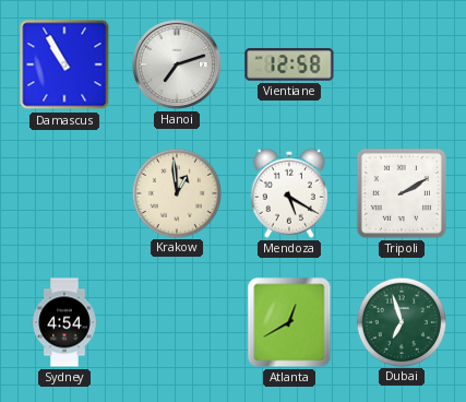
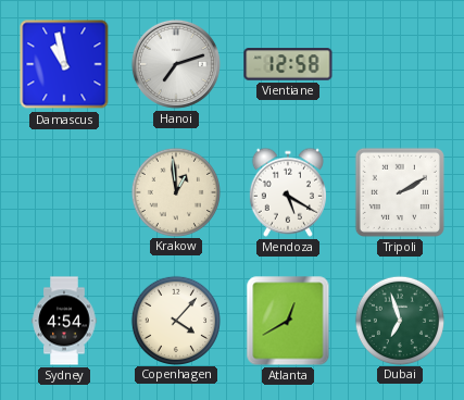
Damascus: 10:55 -> 10:58 (64, 64)
Copenhagen: none -> 4:07 (175, 320)
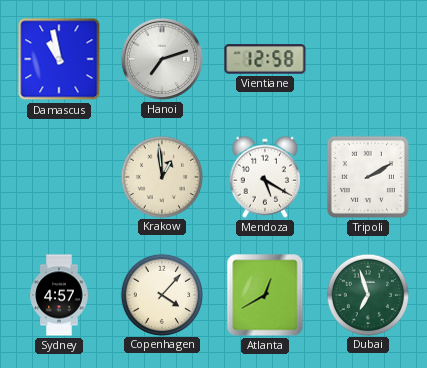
Sydney: 4:54 -> 4:57 (59, 295)
